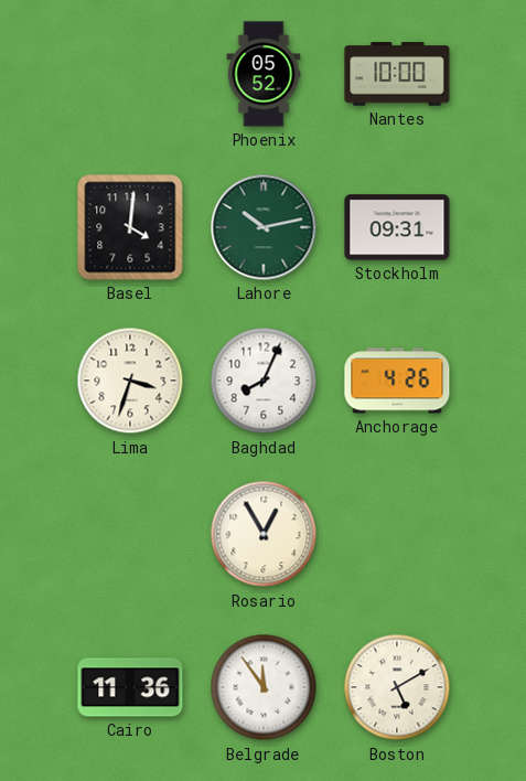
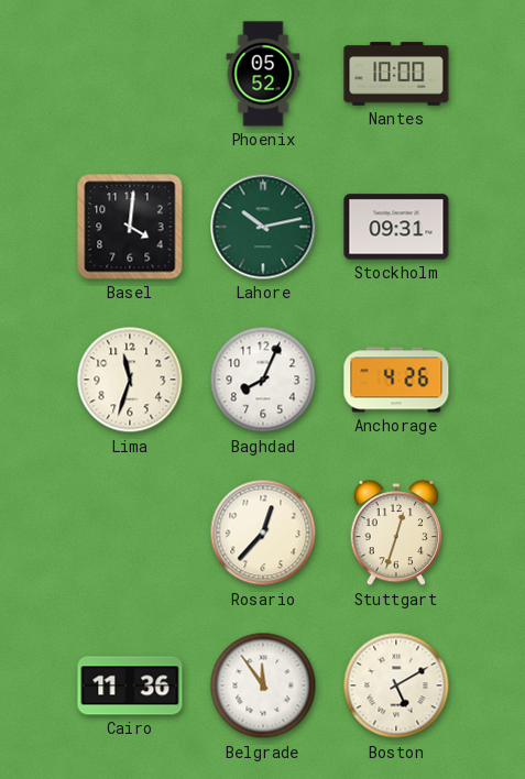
Lima: 3:33 -> 11:33 (130, 380)
Rosario: 12:55 -> 12:37 (263, 533)
Stuttgart: none -> 12:33 (396, 533)
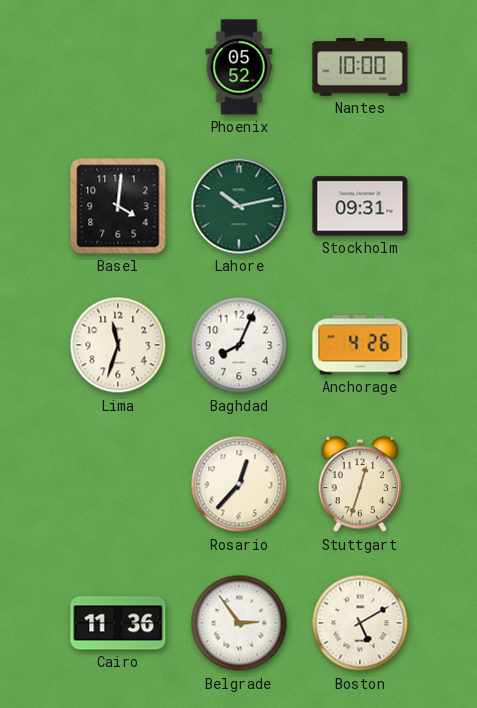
Belgrade: 11:54 -> 2:54 (239, 623)
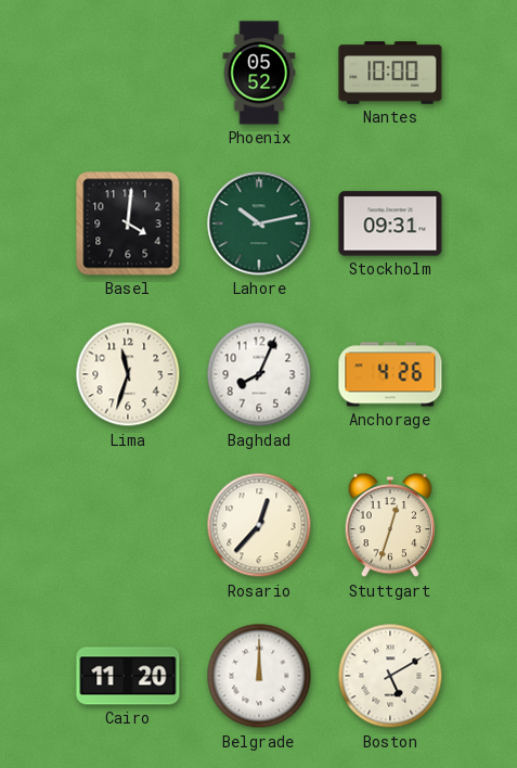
Cairo: 11:36 -> 11:20 (128, 676)
Belgrade: 2:54 -> 12:00 (259, 676)
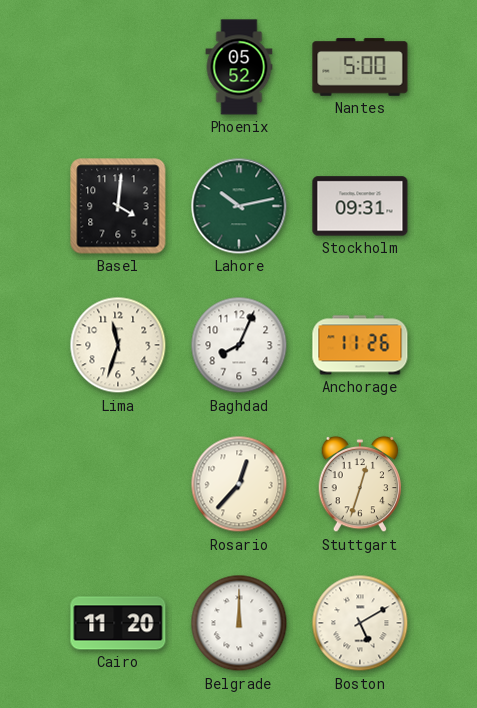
Nantes: 10:00 -> 5:00 (360, 67)
Anchorage: 4:26 -> 11:26 (360, 345)
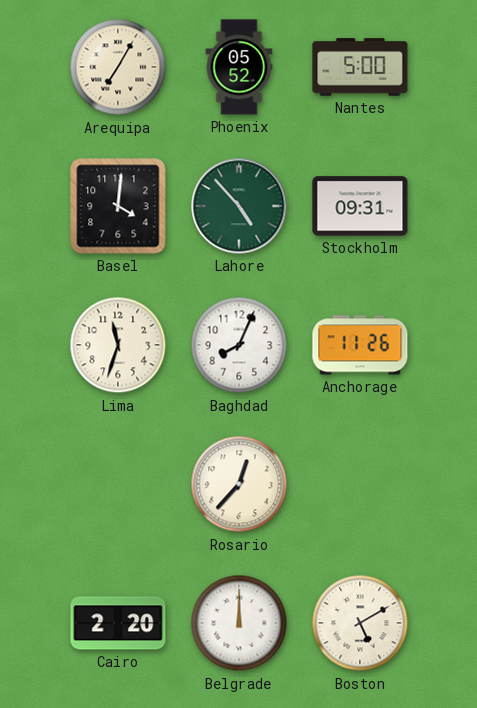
Arequipa: none -> 7:05 (118, 67)
Lahore: 10:13 -> 4:53 (239, 206)
Stuttgart: 12:33 -> none (360, 484)
Cairo: 11:20 -> 2:20 (118, 623)
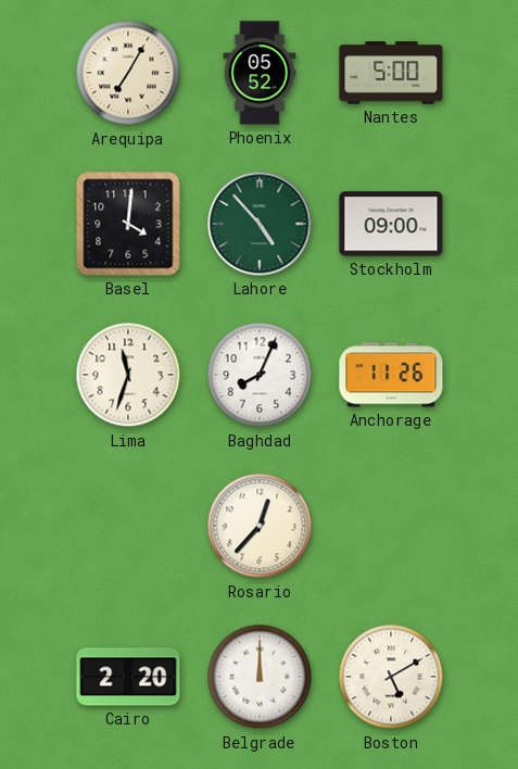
Stockholm: 09:31 -> 09:00 (391, 224)
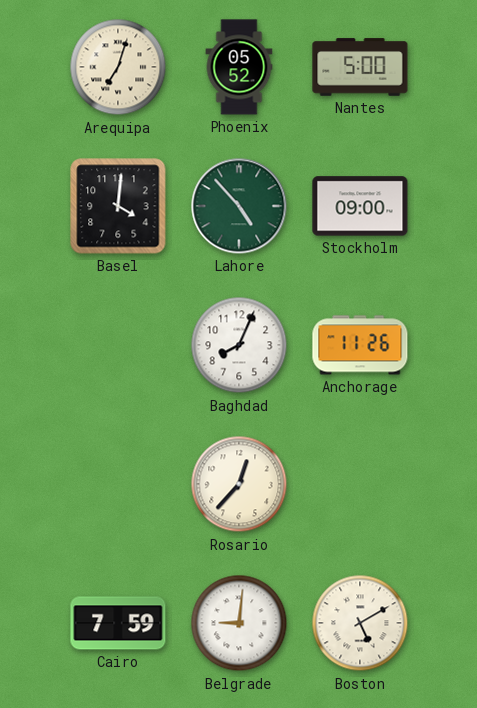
Arequipa: 7:05 -> 7:03 (118, 67)
Lima: 11:33 -> none (128, 375)
Cairo: 2:20 -> 7:59 (118, 623)
Belgrade: 12:00 -> 9:01 (239, 623)
